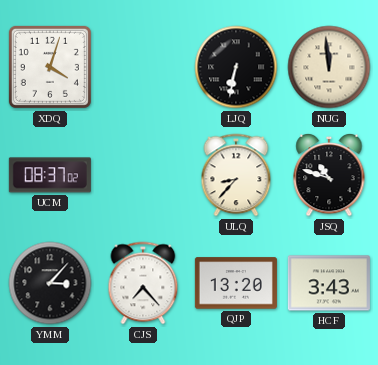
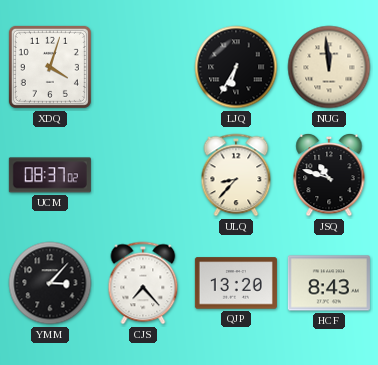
LJQ: 6:32 -> 6:35 (236, 67)
HCF: 3:43 -> 8:43 (329, 283)
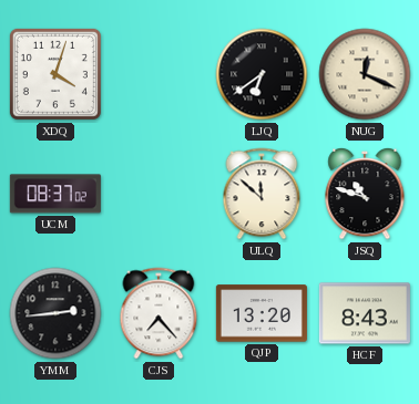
LJQ: 6:35 -> 6:39 (262, 74)
NUG: 11:59 -> 12:19 (365, 74)
ULQ: 8:37 -> 11:52 (262, 194)
YMM: 3:07 -> 2:44 (55, 313)
